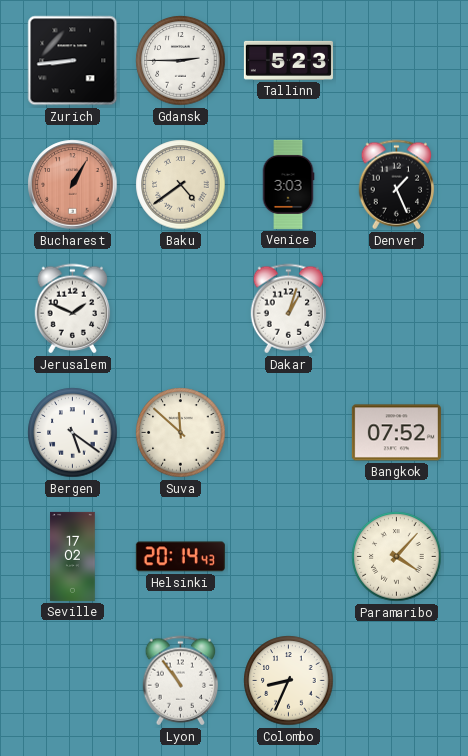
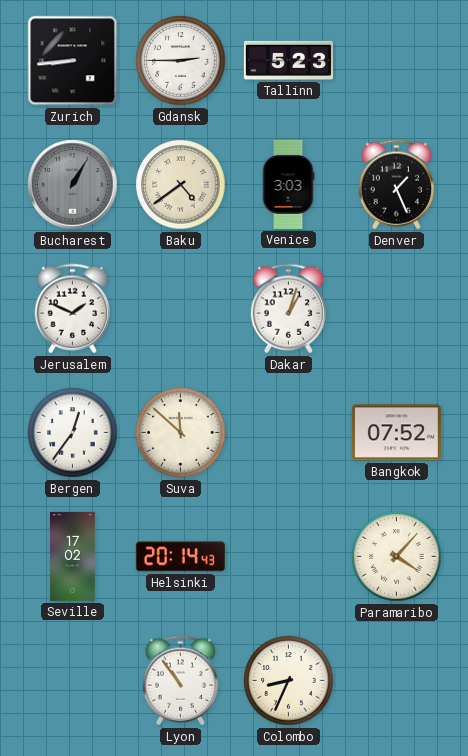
Bucharest dial: salmon -> grey (73, 185)
Bergen: 5:21 -> 12:36 (73, 433)
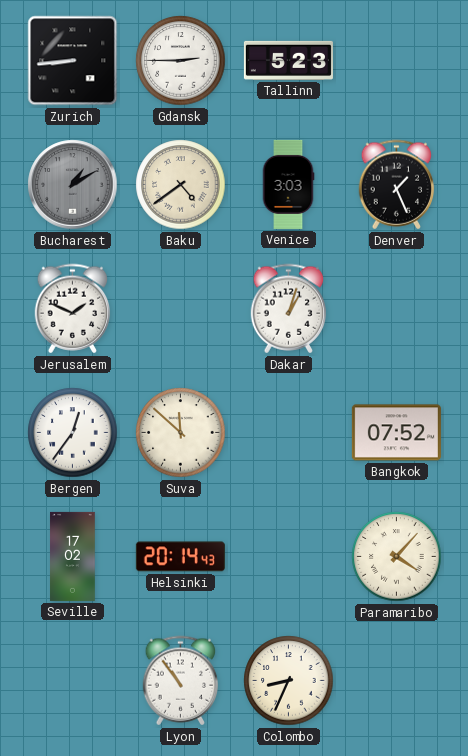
Bucharest: 1:05 -> 1:10 (73, 185)
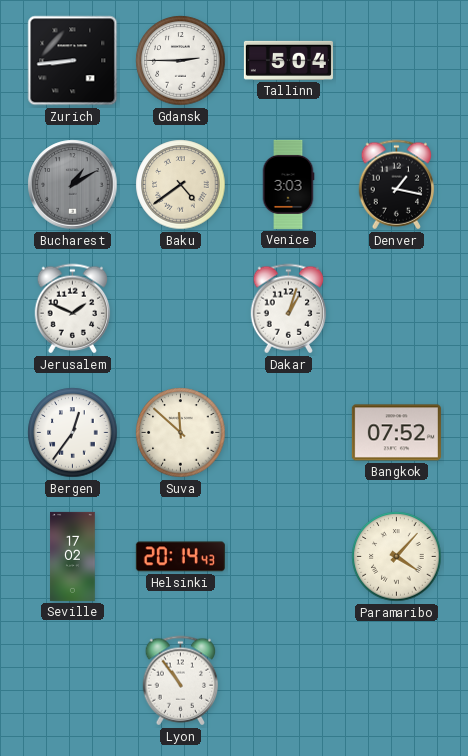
Tallinn: 5:23 -> 5:04 (288, 60)
Denver: 1:26 -> 1:17 (397, 185)
Colombo: 8:34 -> none (289, 681)
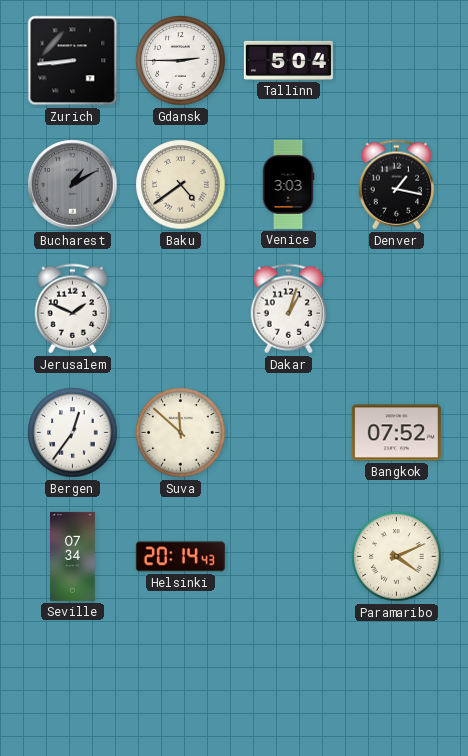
Seville: 17:02 -> 07:34 (73, 556)
Paramaribo: 4:07 -> 4:11 (397, 557)
Lyon: 10:54 -> none (181, 681)
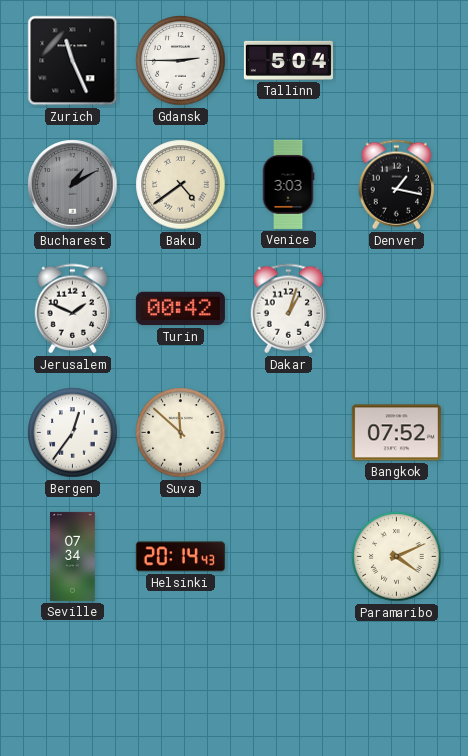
Zurich: 8:44 -> 11:26 (73, 61)
Turin: none -> 00:42 (180, 309)
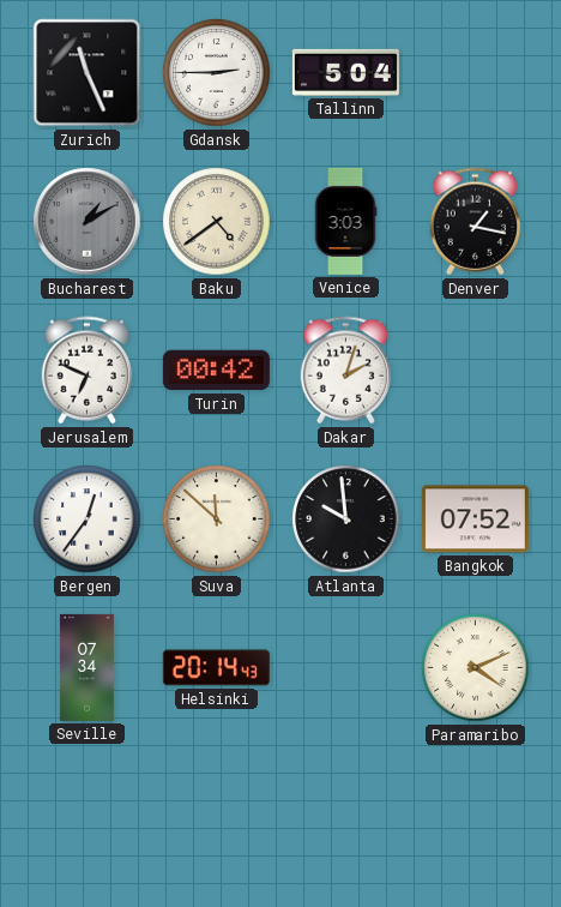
Jerusalem: 1:49 -> 6:49 (88, 371)
Dakar: 1:03 -> 2:03 (346, 371)
Atlanta: none -> 9:59 (346, 519)
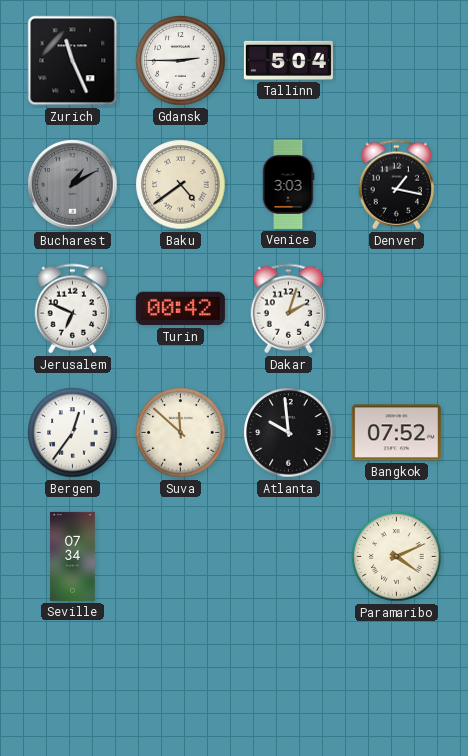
Helsinki: 20:14 -> none (216, 668)
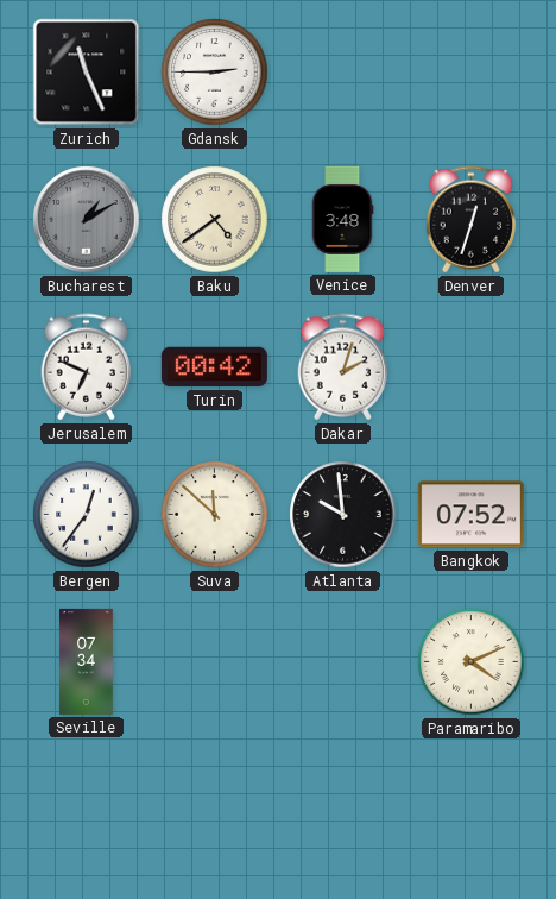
Tallinn: 5:04 -> none (288, 60)
Venice: 3:03 -> 3:48 (342, 219)
Denver: 1:17 -> 12:33 (472, 220)
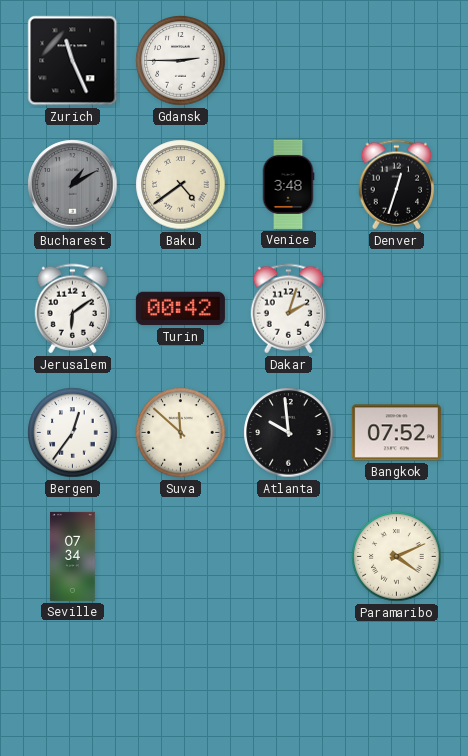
Jerusalem: 6:49 -> 6:09 (73, 309)
